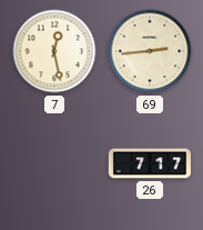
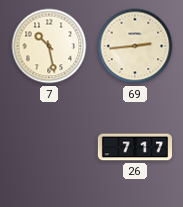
7: 12:28 -> 10:28 (49, 46)
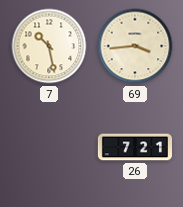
69: 2:44 -> 3:44 (135, 46)
26: 7:17 -> 7:21 (134, 147)
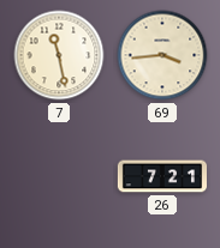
7: 10:28 -> 11:28 (59, 55)
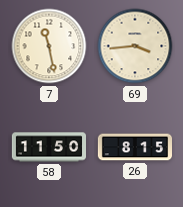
58: none -> 11:50 (48, 147)
26: 7:21 -> 8:15 (134, 147)
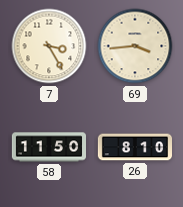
7: 11:28 -> 3:25 (49, 46)
26: 8:15 -> 8:10 (134, 147)
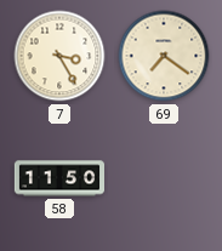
69: 3:44 -> 7:21 (164, 56)
26: 8:10 -> none (134, 147)
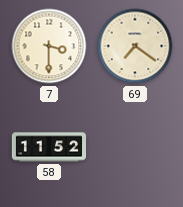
7: 3:25 -> 3:30 (49, 46)
58: 11:50 -> 11:52 (48, 147)
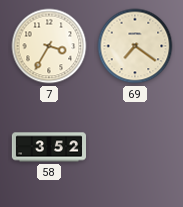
7: 3:30 -> 3:35 (49, 46)
58: 11:52 -> 3:52 (48, 147)
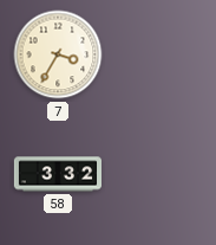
69: 7:21 -> none (135, 46)
58: 3:52 -> 3:32 (57, 174)
